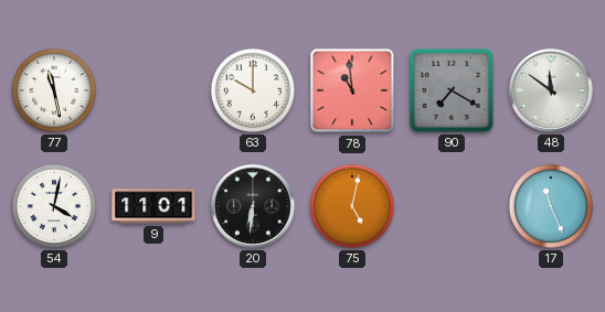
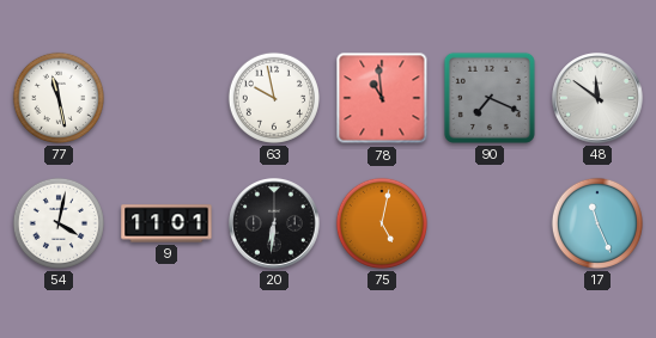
63: 10:00 -> 9:58 (274, 98)
90: 7:20 -> 7:19 (490, 98)
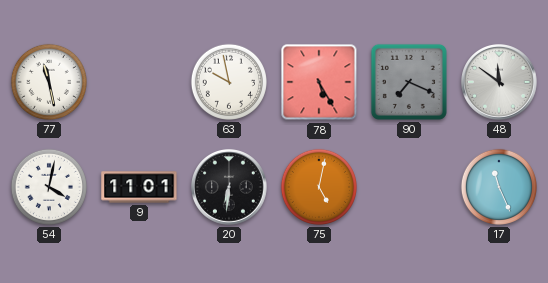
78: 10:59 -> 5:25 (319, 82)
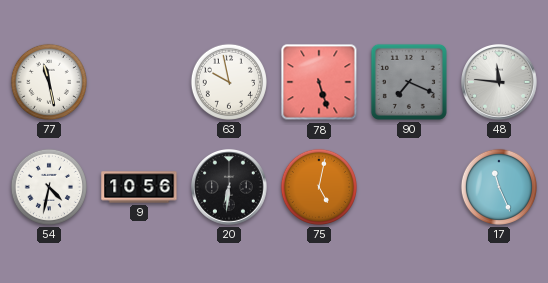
78: 5:25 -> 5:27 (319, 82)
48: 11:51 -> 11:46 (500, 83)
54: 4:02 -> 4:32 (49, 187)
9: 11:01 -> 10:56 (139, 187)
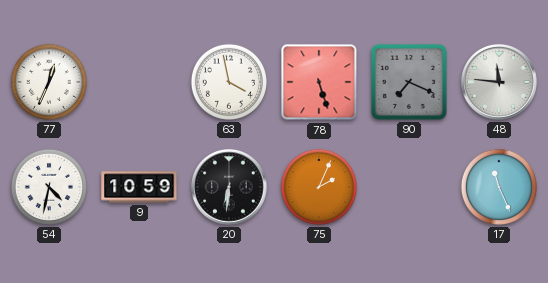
77: 11:28 -> 12:34 (49, 82)
63: 9:58 -> 3:58 (229, 82)
9: 10:56 -> 10:59 (139, 187)
75: 5:02 -> 2:04 (319, 187)
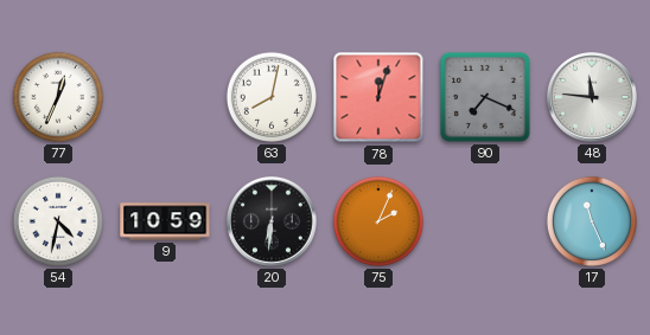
63: 3:58 -> 8:02 (272, 97)
78: 5:27 -> 12:03 (378, 97)
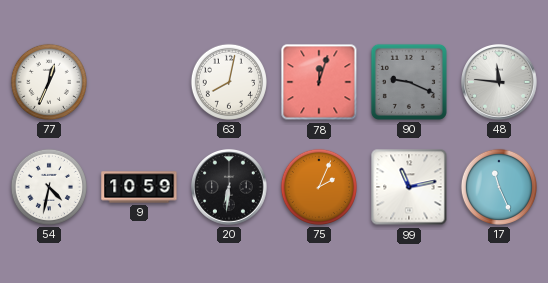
90: 7:19 -> 9:19 (409, 82)
99: none -> 11:13 (409, 187)
